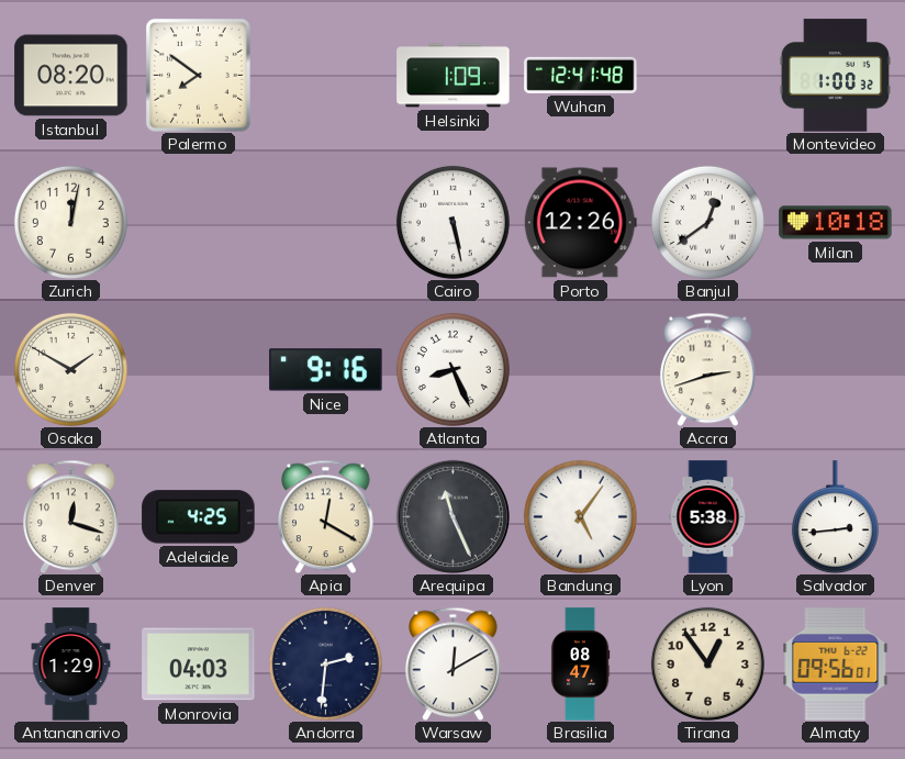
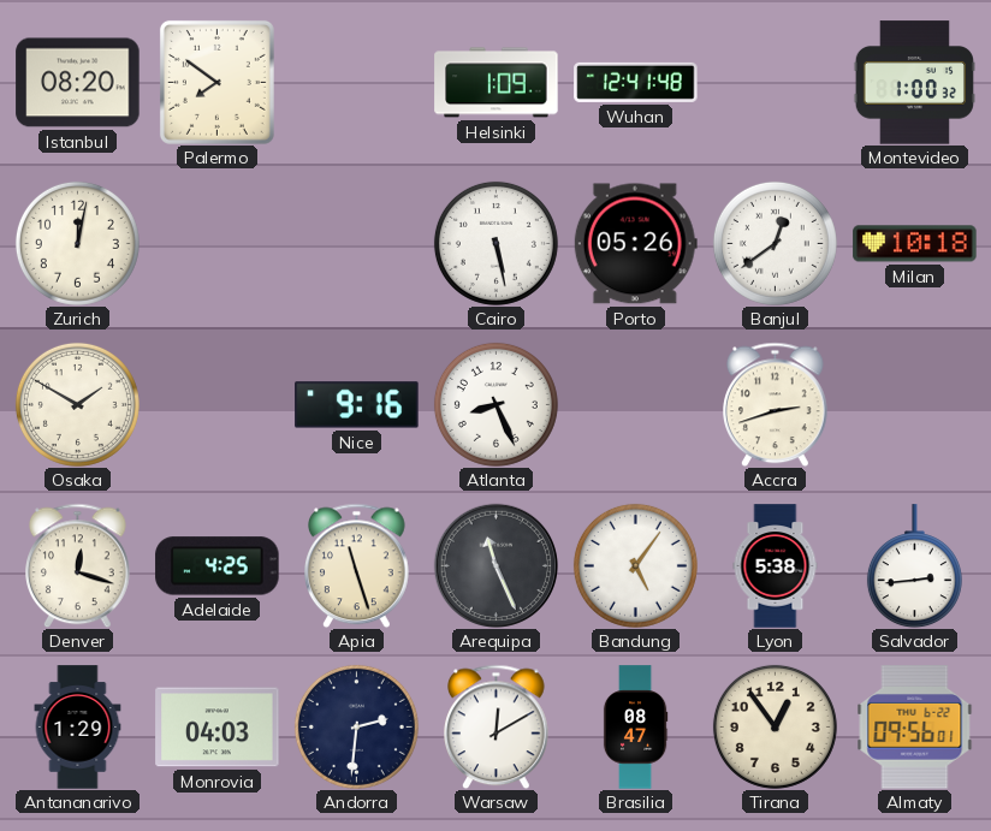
Porto: 12:26 -> 05:26 (635, 244)
Apia: 12:20 -> 11:27 (357, 565)
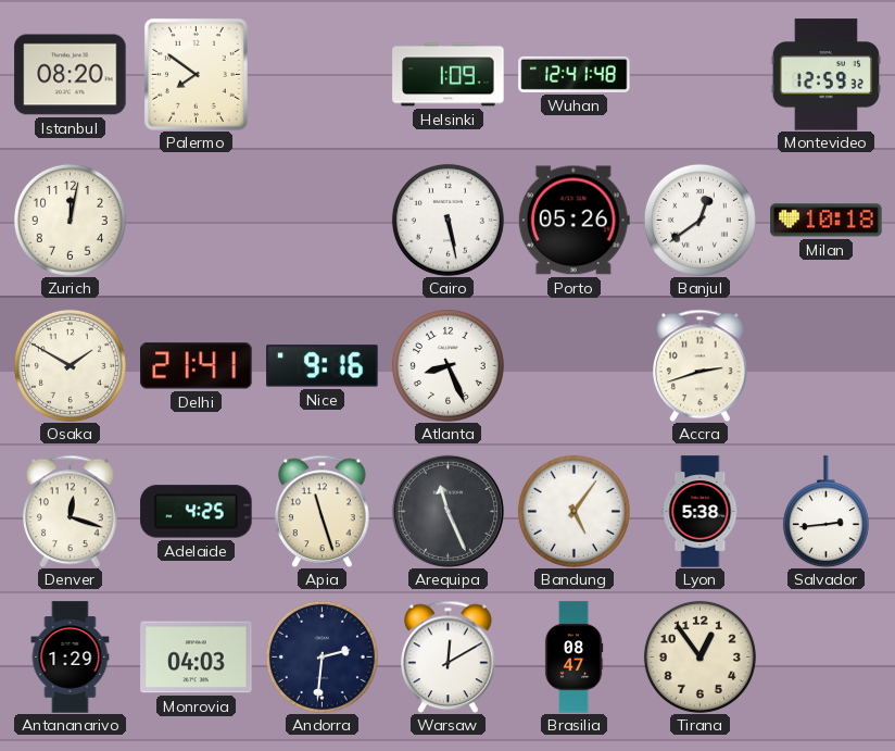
Montevideo: 1:00 -> 12:59 (825, 75)
Delhi: none -> 21:41 (197, 366)
Almaty: 09:56 -> none (915, 728)
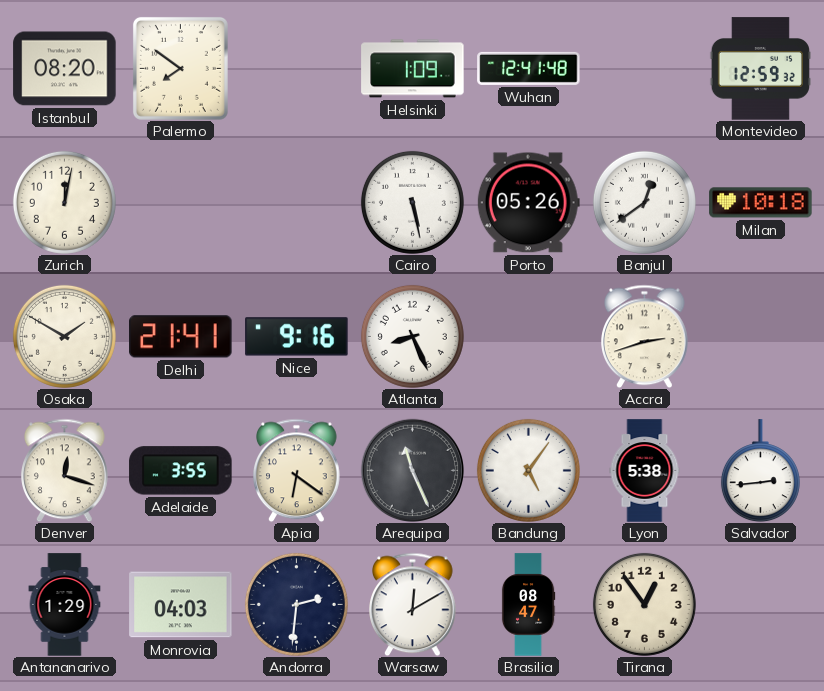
Adelaide: 4:25 -> 3:55 (181, 471)
Apia: 11:27 -> 6:21 (297, 470)
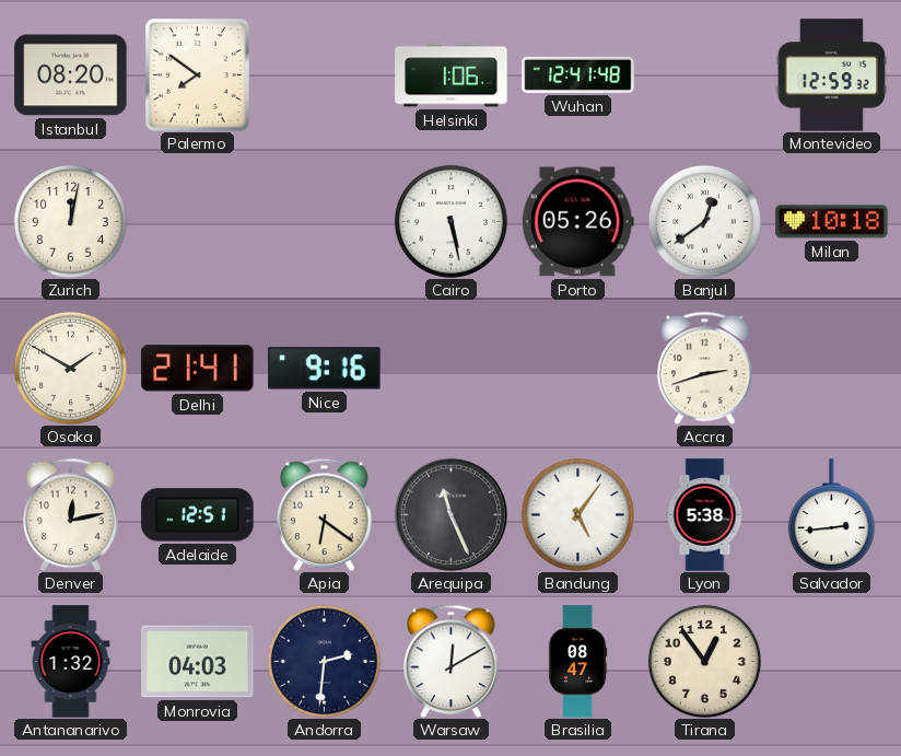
Helsinki: 1:09 -> 1:06 (452, 75)
Atlanta: 8:26 -> none (412, 336)
Denver: 12:18 -> 12:13 (71, 514)
Adelaide: 3:55 -> 12:51 (198, 515)
Antananarivo: 1:29 -> 1:32 (71, 662)
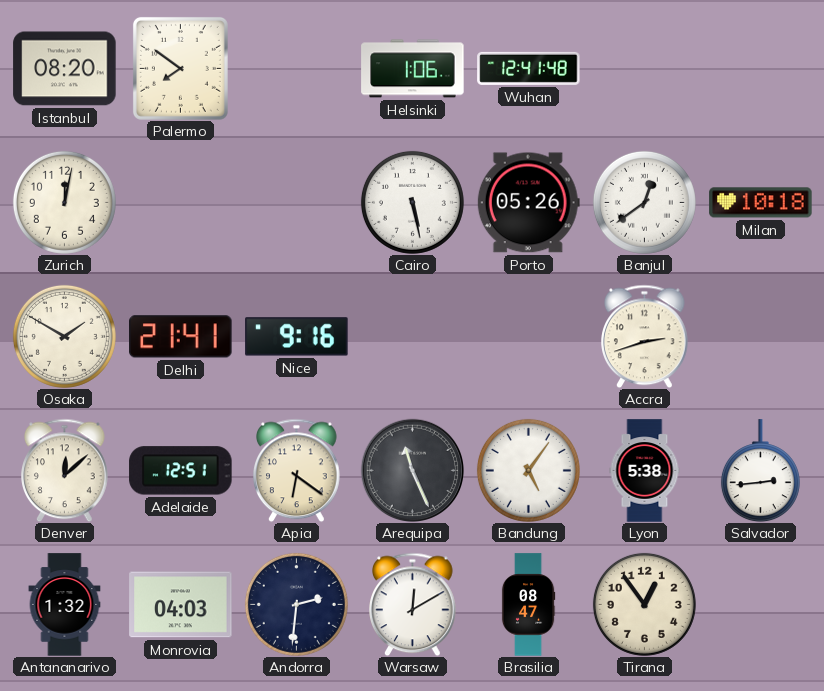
Montevideo: 12:59 -> none (831, 75)
Denver: 12:13 -> 12:08 (65, 470)
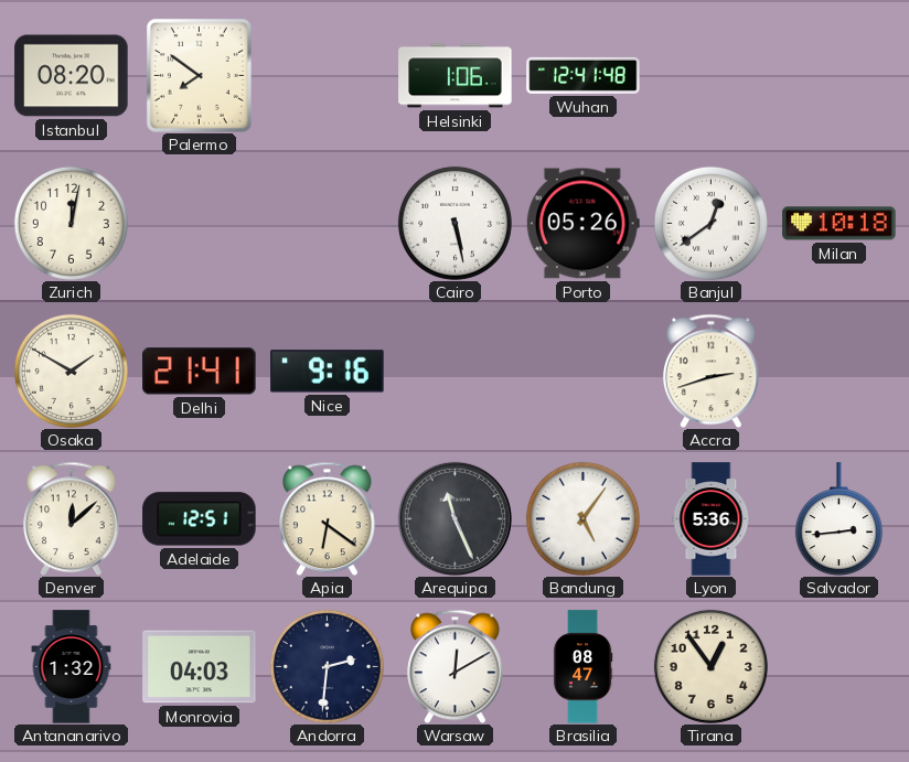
Lyon: 5:38 -> 5:36 (712, 519)
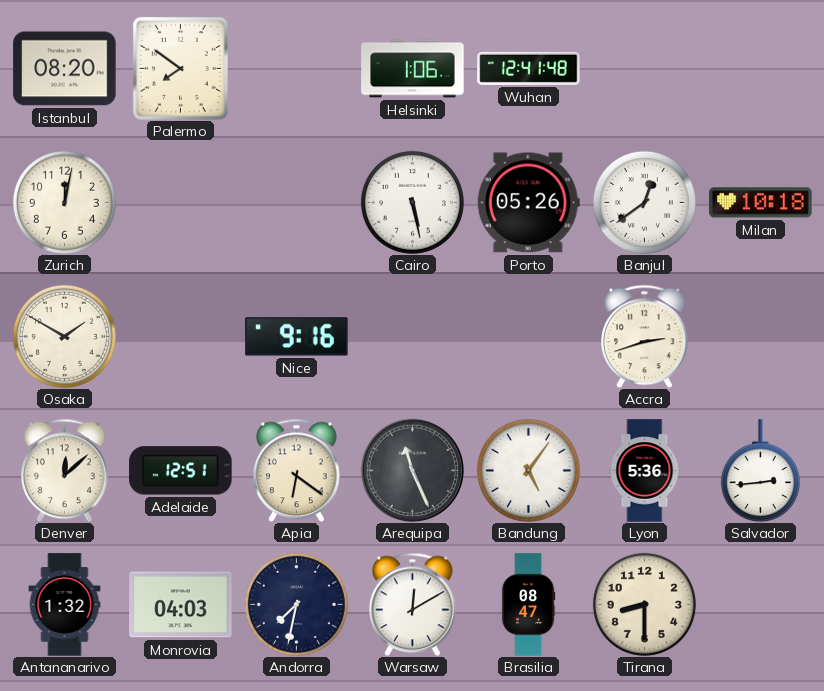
Delhi: 21:41 -> none (200, 372)
Andorra: 2:31 -> 7:32 (296, 604)
Tirana: 12:54 -> 8:30 (644, 604)
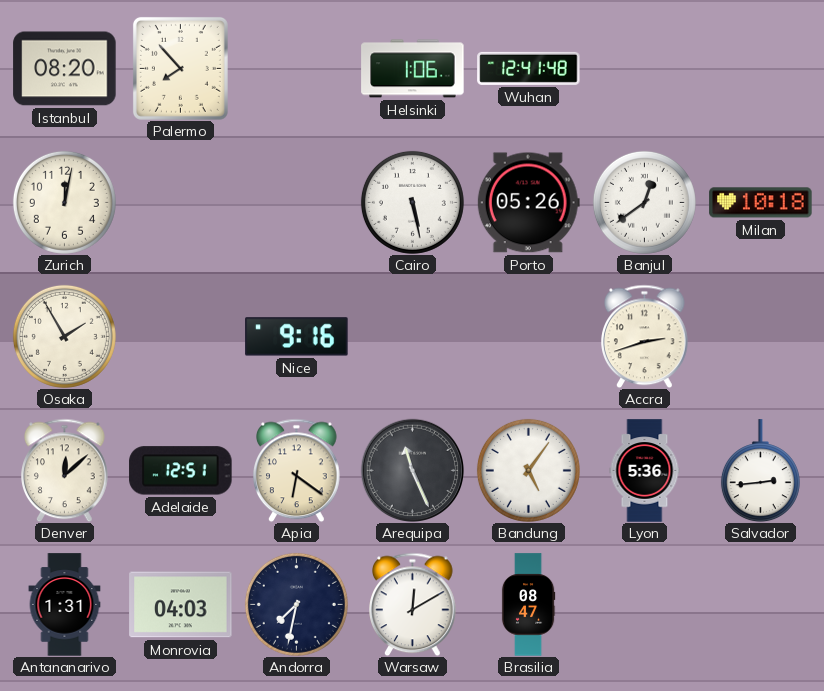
Palermo: 7:51 -> 7:53 (180, 68)
Osaka: 1:50 -> 1:55 (64, 336)
Antananarivo: 1:32 -> 1:31 (65, 605)
Tirana: 8:30 -> none (644, 604)
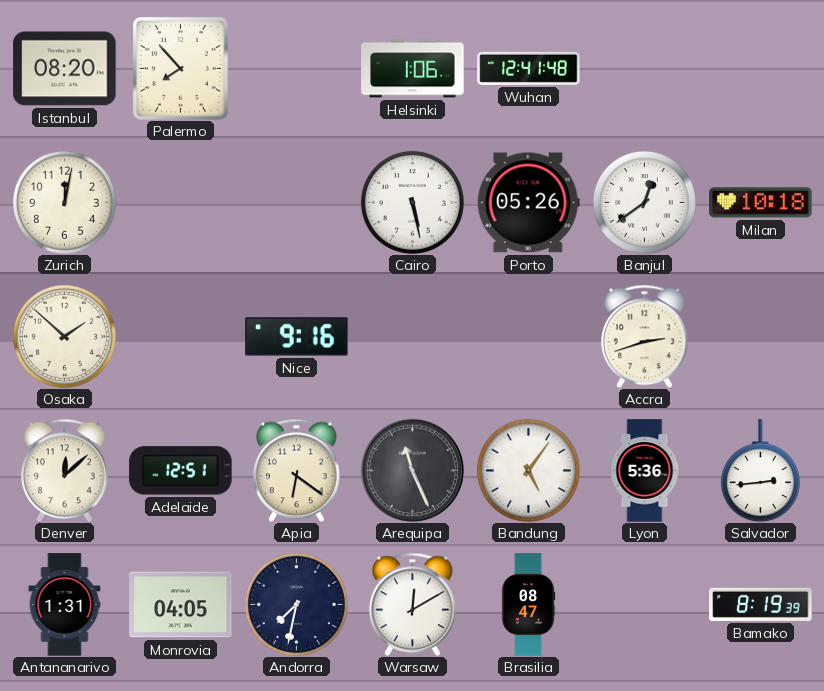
Osaka: 1:55 -> 1:52 (64, 336)
Monrovia: 04:03 -> 04:05 (181, 605)
Bamako: none -> 8:19 (761, 604)
